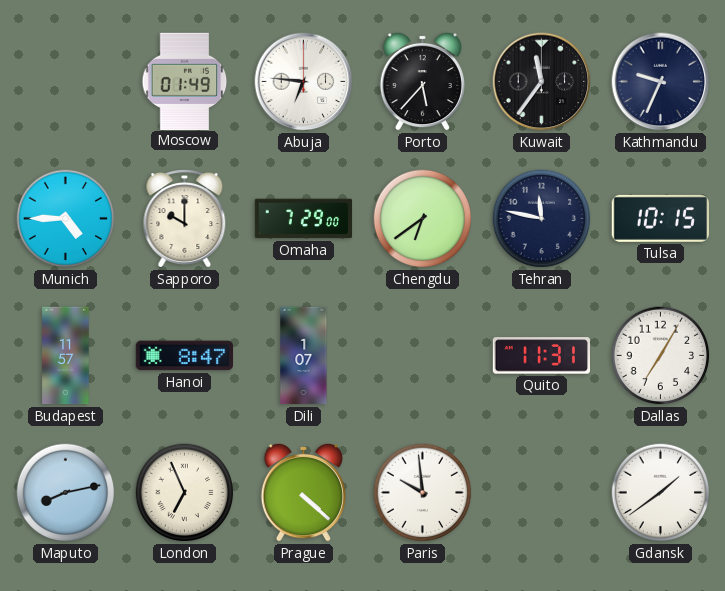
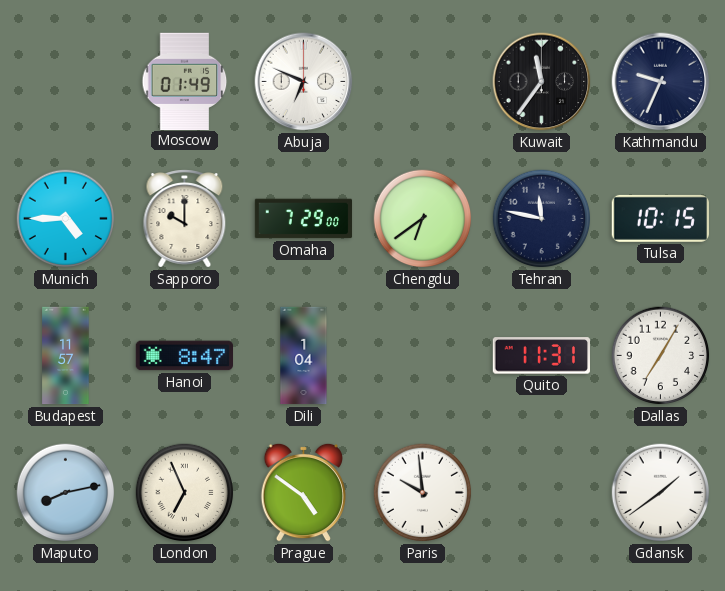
Abuja: 6:46 -> 6:49 (304, 82)
Porto: 5:37 -> none (422, 81)
Dili: 1:07 -> 1:04 (304, 356)
Prague: 4:22 -> 4:51 (303, 492)
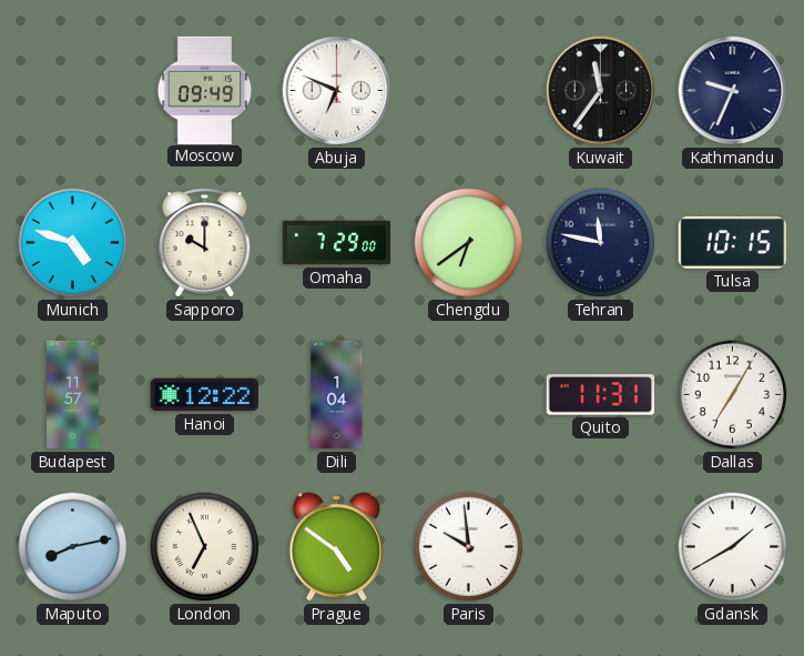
Moscow: 01:49 -> 09:49 (205, 90)
Munich: 4:45 -> 4:48 (73, 243)
Hanoi: 8:47 -> 12:22 (204, 395)
Gdansk: 1:39 -> 1:40 (733, 547)
